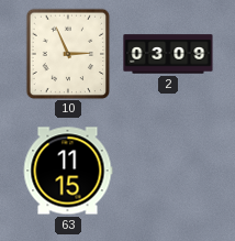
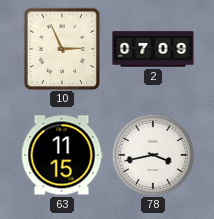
2: 03:09 -> 07:09 (153, 49)
78: none -> 3:43 (153, 155)
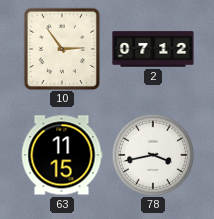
10: 2:56 -> 2:54 (62, 49)
2: 07:09 -> 07:12 (153, 49)
